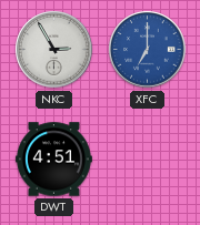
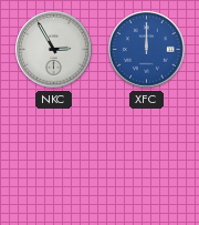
XFC: 7:00 -> 12:00 (147, 50)
DWT: 4:51 -> none (53, 160)
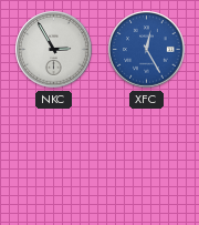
XFC: 12:00 -> 12:25 (147, 50)
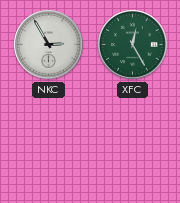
XFC dial: blue -> green (133, 45)
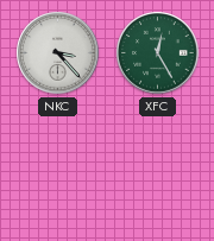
NKC: 2:55 -> 3:23 (58, 53)
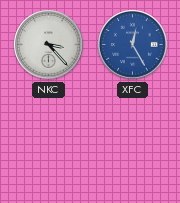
XFC dial: green -> blue (133, 45)
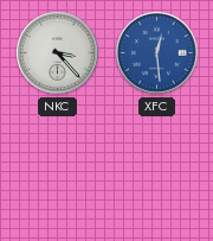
XFC: 12:25 -> 12:29 (157, 53)
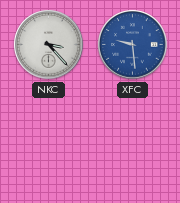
XFC: 12:29 -> 9:29 (133, 45)
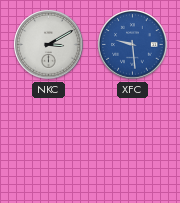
NKC: 3:23 -> 3:10 (49, 45)
